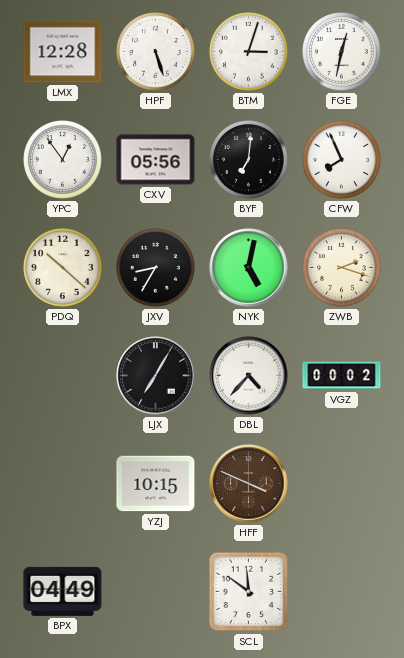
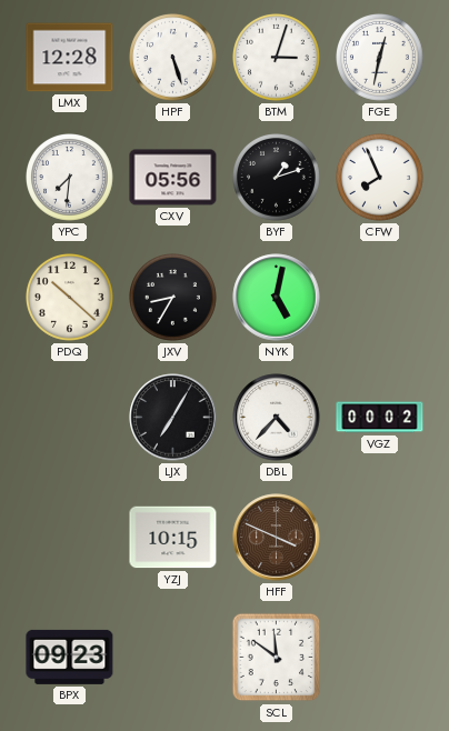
YPC: 12:54 -> 7:31 (70, 178)
BYF: 7:01 -> 1:12 (277, 178)
ZWB: 2:18 -> none (342, 268)
BPX: 04:49 -> 09:23 (70, 657)
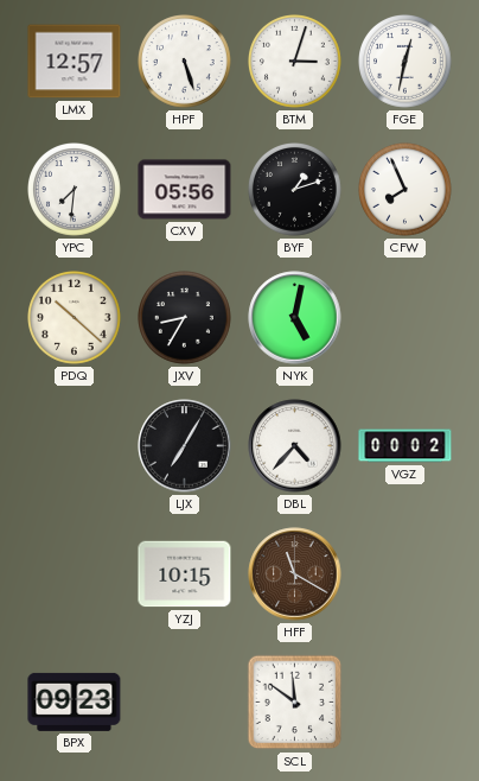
LMX: 12:28 -> 12:57 (75, 62)
HFF: 3:49 -> 11:20 (295, 574)
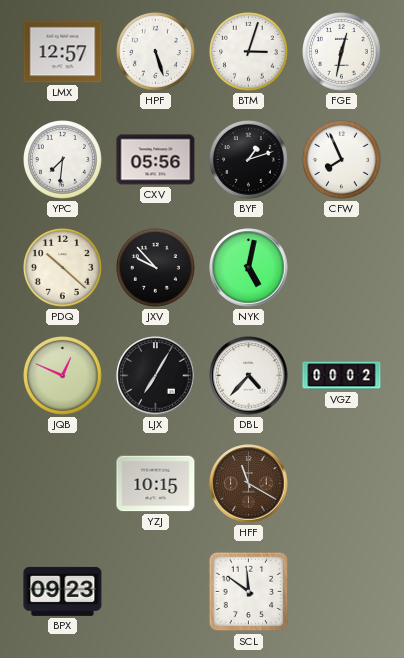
JXV: 8:35 -> 9:53 (156, 268)
JQB: none -> 12:49 (63, 376)
